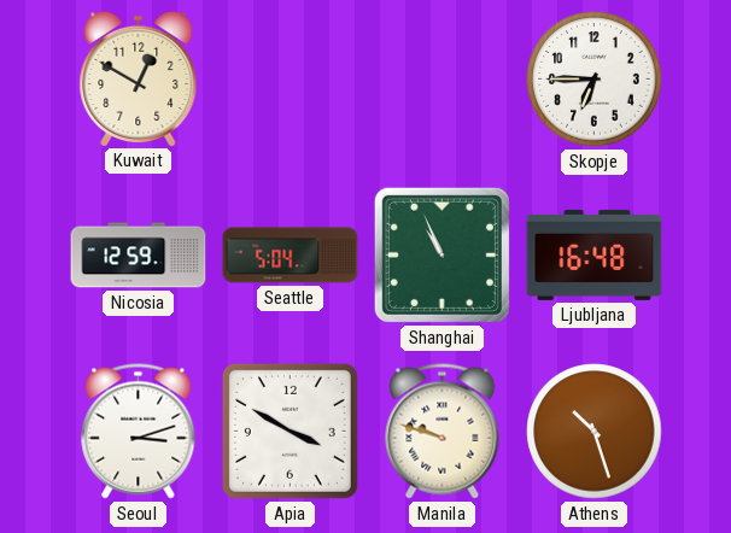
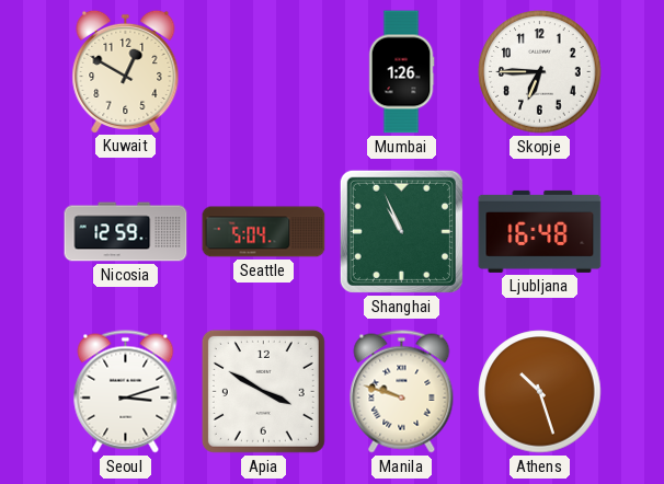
Mumbai: none -> 1:26 (401, 72)
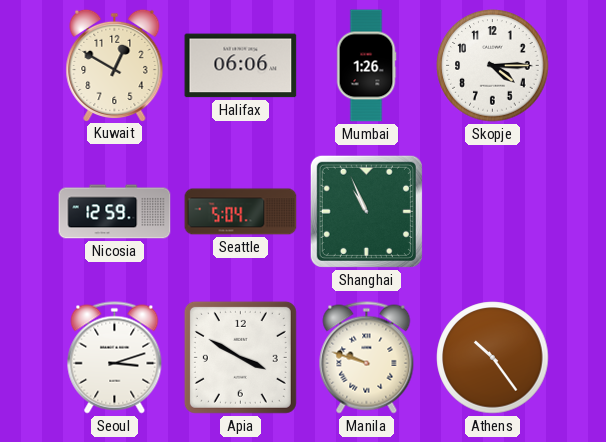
Halifax: none -> 06:06 (241, 66)
Skopje: 6:45 -> 4:15 (493, 66)
Ljubljana: 16:48 -> none (540, 231)
Athens: 10:27 -> 10:24 (493, 358)
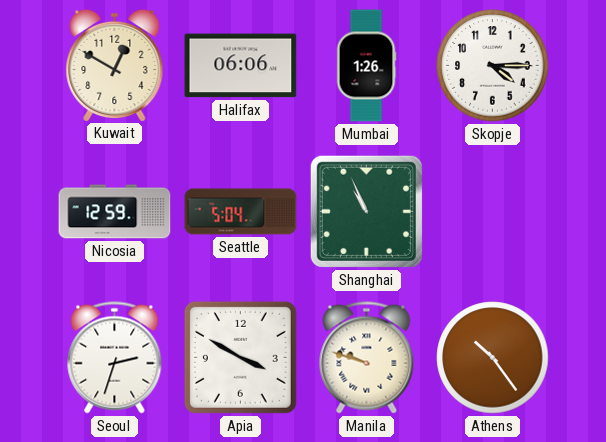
Seoul: 3:12 -> 2:33 (115, 358)
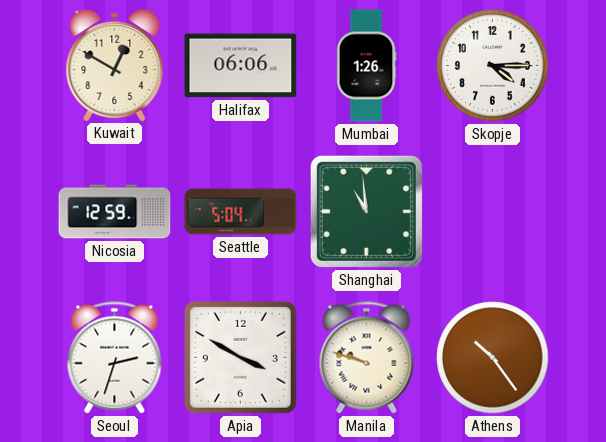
Shanghai: 10:56 -> 10:59 (366, 211)
